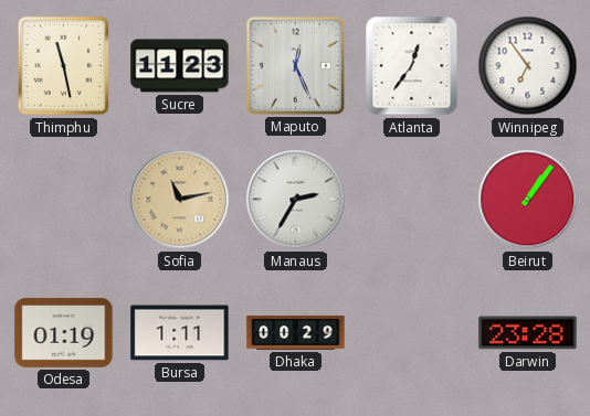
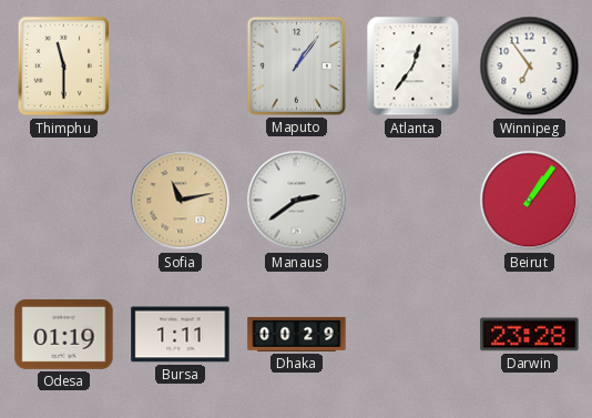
Thimphu: 11:28 -> 11:30 (64, 67)
Sucre: 11:23 -> none (180, 66)
Maputo: 12:26 -> 1:06 (296, 65)
Manaus: 2:35 -> 2:39 (297, 201)
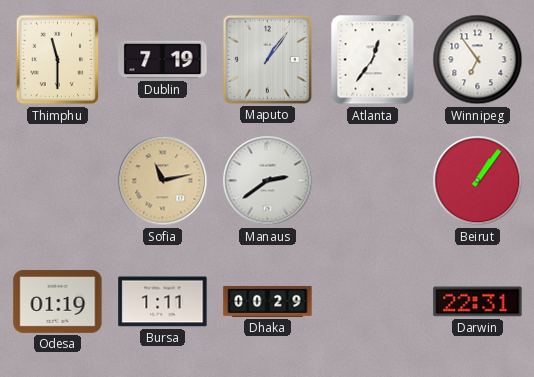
Dublin: none -> 7:19 (163, 60)
Darwin: 23:28 -> 22:31 (478, 302)
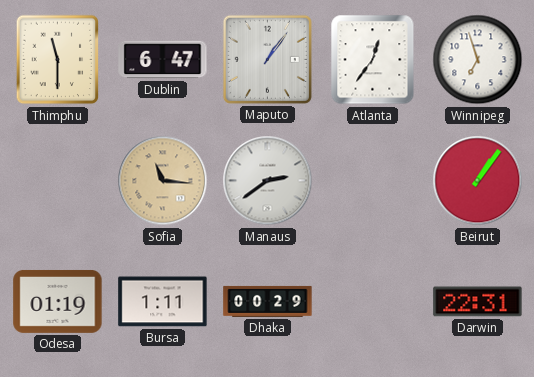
Dublin: 7:19 -> 6:47 (163, 60)
Winnipeg: 6:54 -> 6:57 (478, 60)
Sofia: 11:13 -> 11:16 (163, 181)
